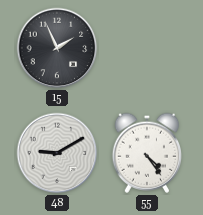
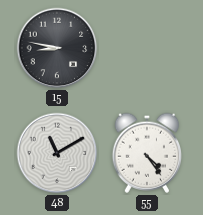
15: 1:56 -> 8:47 (57, 48)
48: 9:10 -> 11:10 (57, 153)
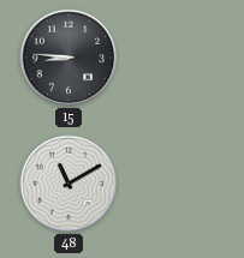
15: 8:47 -> 8:46 (69, 58)
55: 4:24 -> none (147, 153)
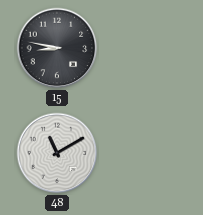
15: 8:46 -> 8:47 (57, 48)
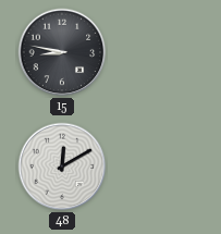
48: 11:10 -> 12:10 (62, 167)
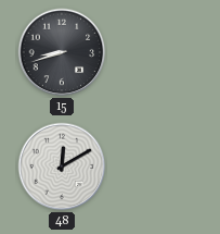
15: 8:47 -> 8:42 (62, 52)
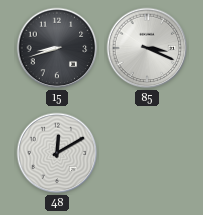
85: none -> 3:19 (147, 48)
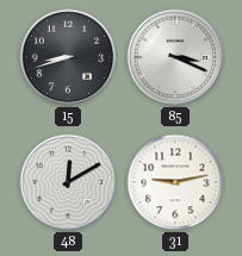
31: none -> 9:13 (175, 182)
